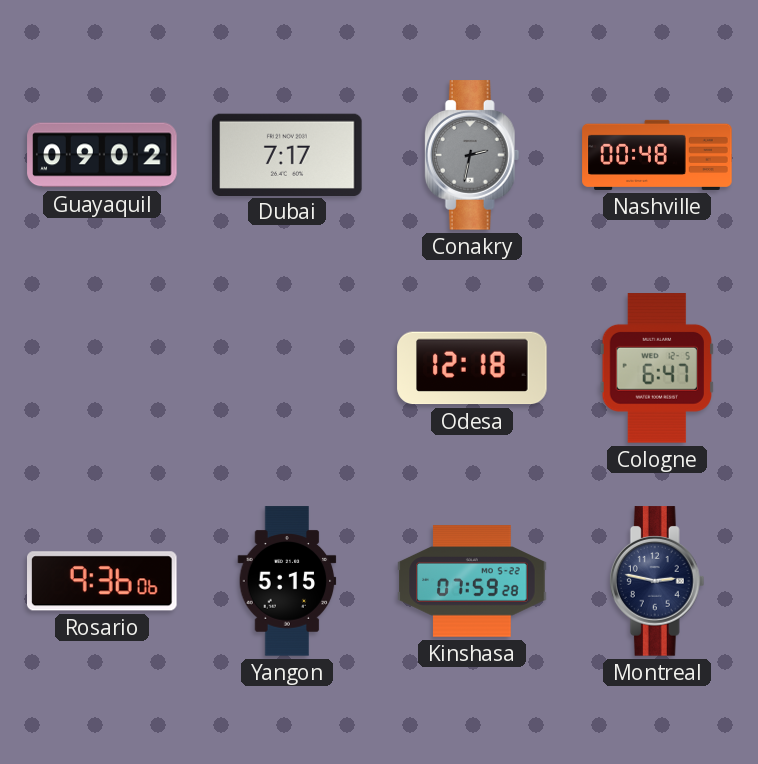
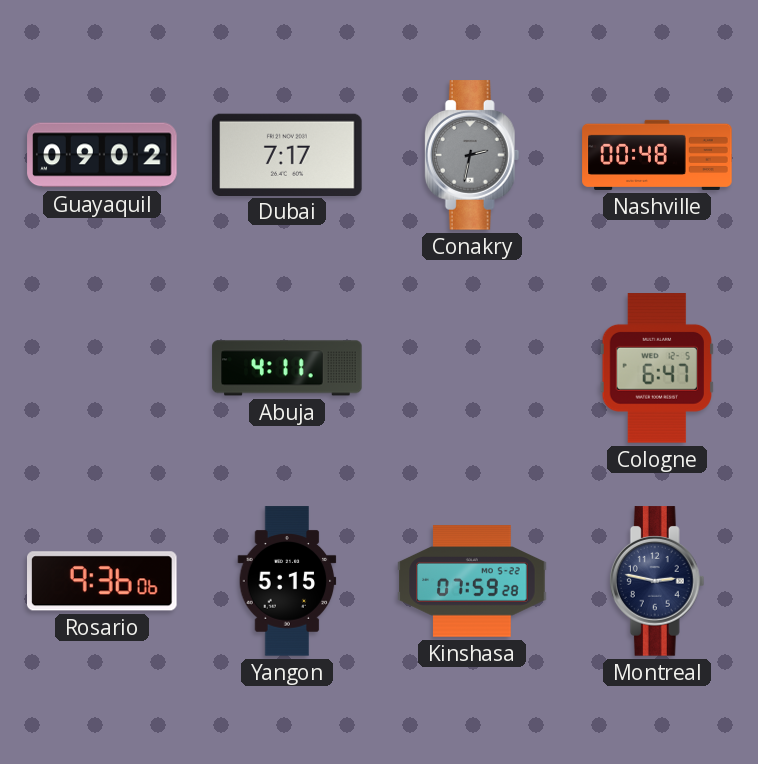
Abuja: none -> 4:11 (287, 368)
Odesa: 12:18 -> none (472, 368)
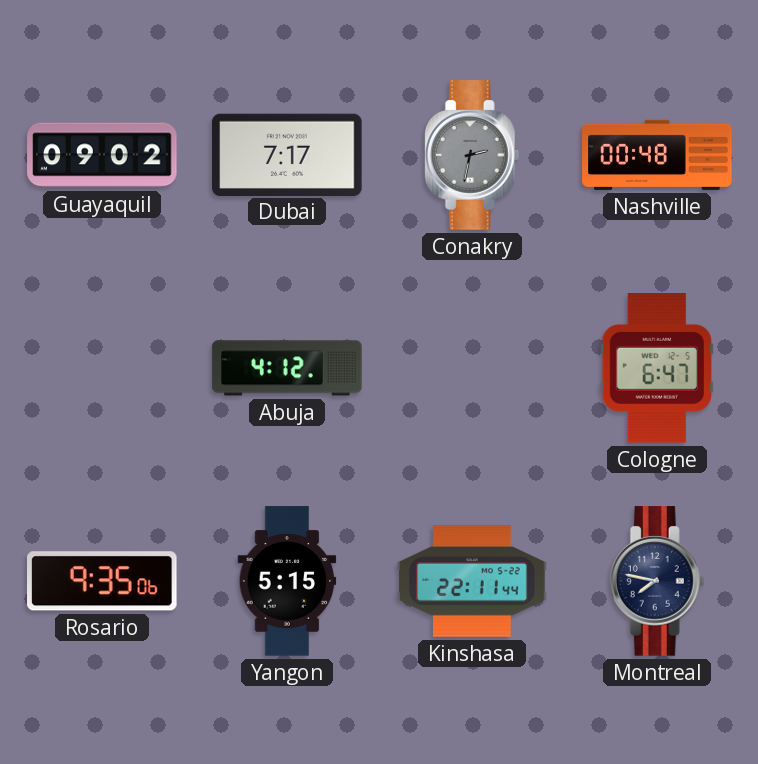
Abuja: 4:11 -> 4:12 (287, 368)
Rosario: 9:36 -> 9:35 (103, 581)
Kinshasa: 07:59 -> 22:11 (472, 581)
Montreal: 2:47 -> 7:47 (657, 581)
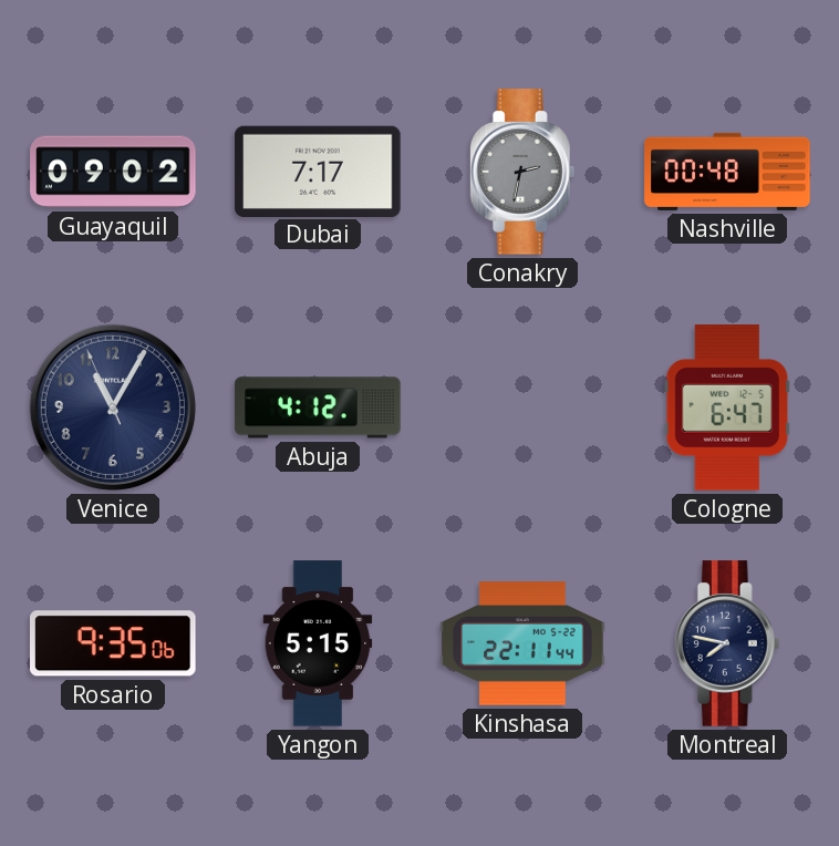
Venice: none -> 11:04 (113, 407)
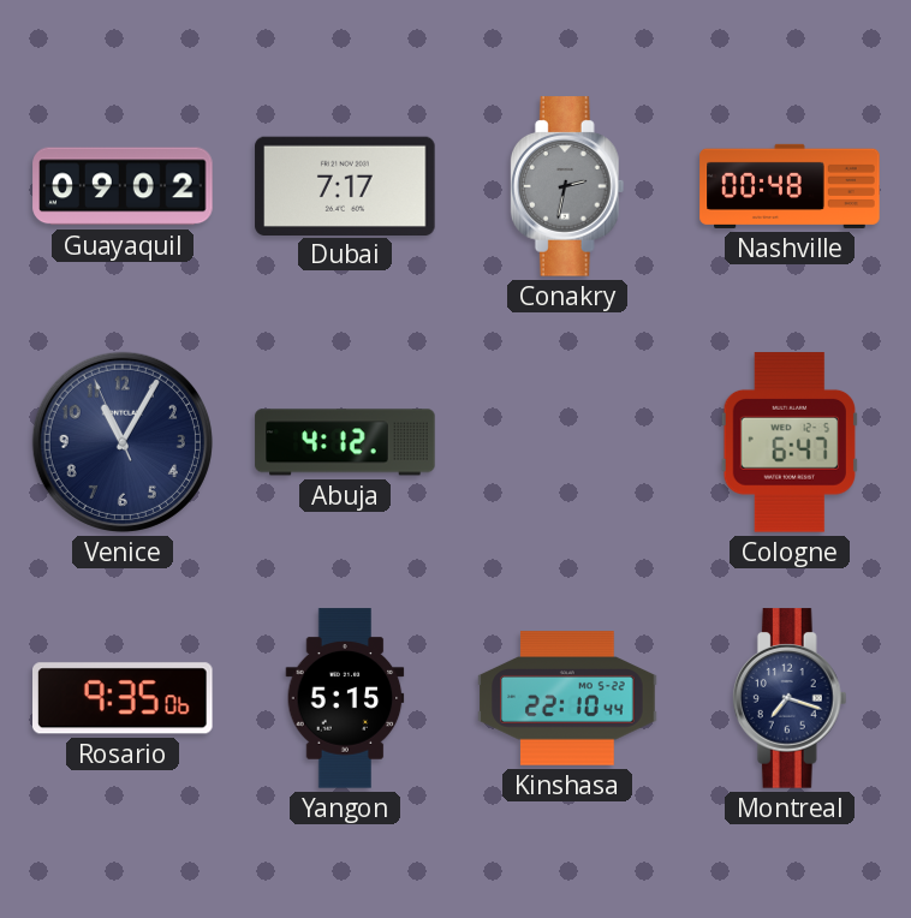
Kinshasa: 22:11 -> 22:10 (567, 698)
Montreal: 7:47 -> 7:18 (790, 698)
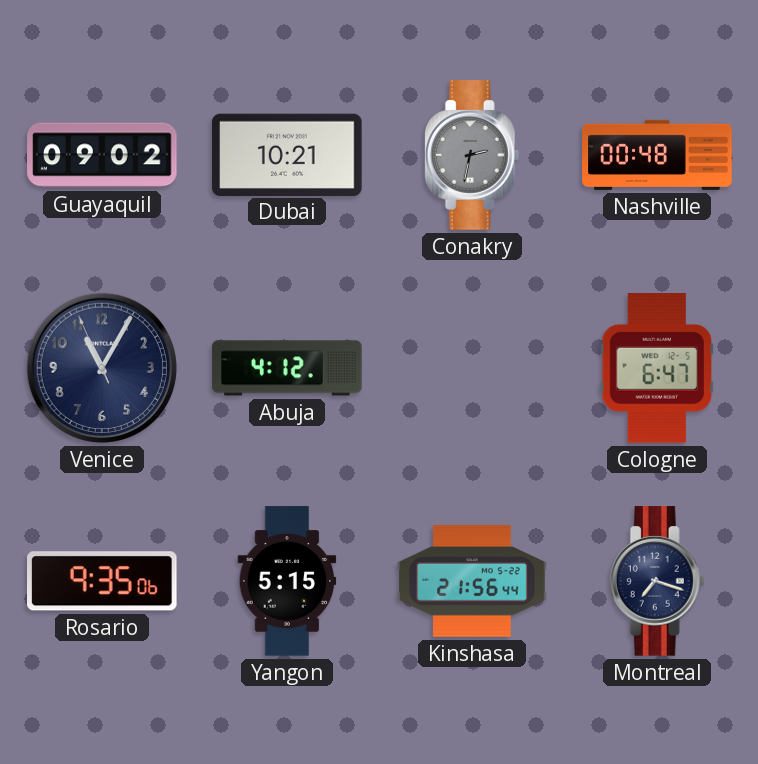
Dubai: 7:17 -> 10:21 (287, 154)
Kinshasa: 22:10 -> 21:56 (472, 581)
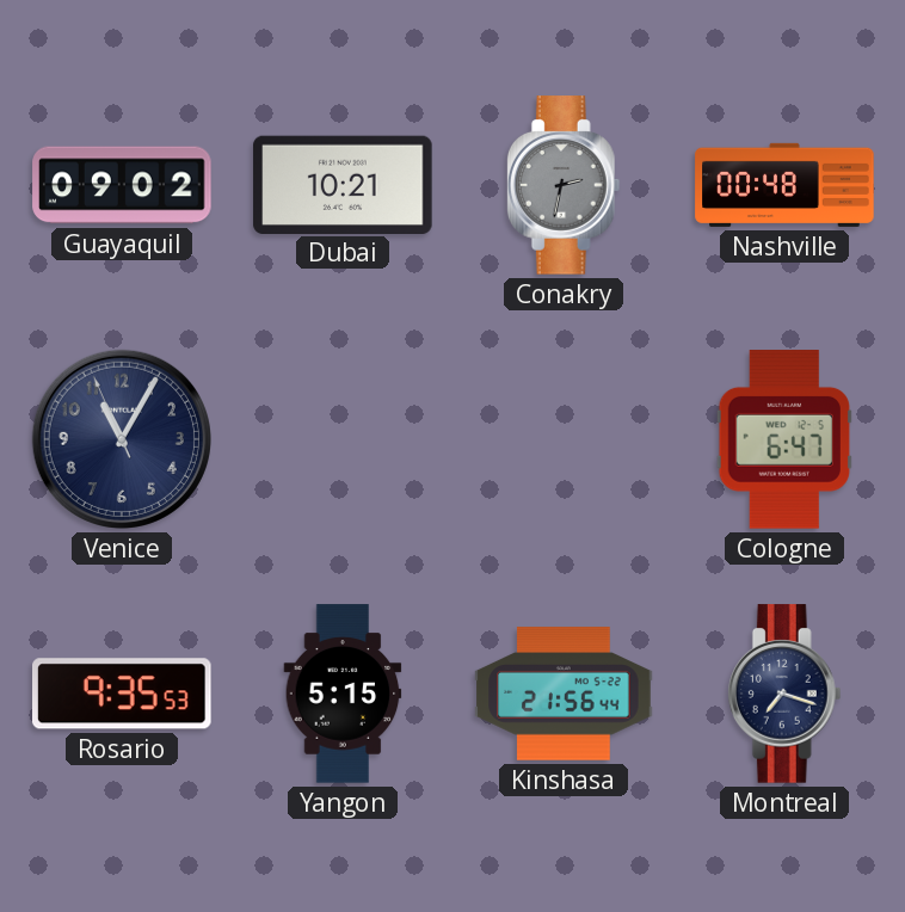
Abuja: 4:12 -> none (287, 368)
Rosario: 9:35:06 -> 9:35:53 (123, 694)
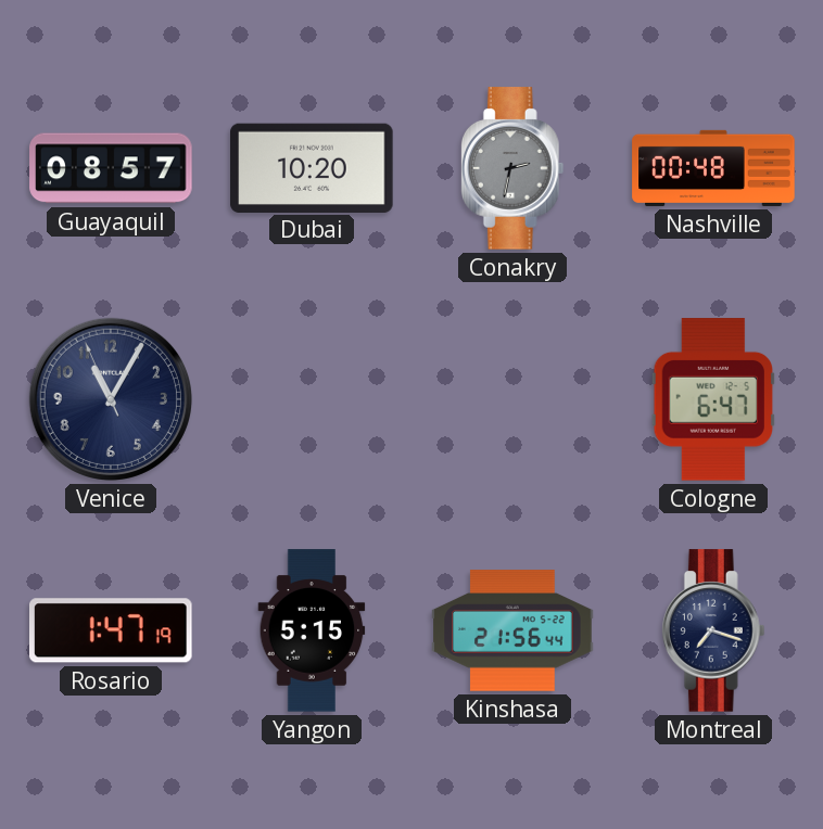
Guayaquil: 09:02 -> 08:57 (111, 168)
Dubai: 10:21 -> 10:20 (312, 167)
Rosario: 9:35 -> 1:47 (112, 630)
